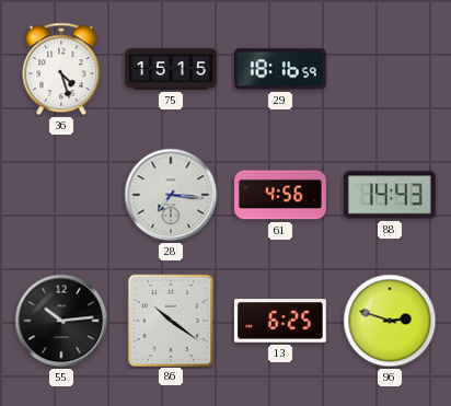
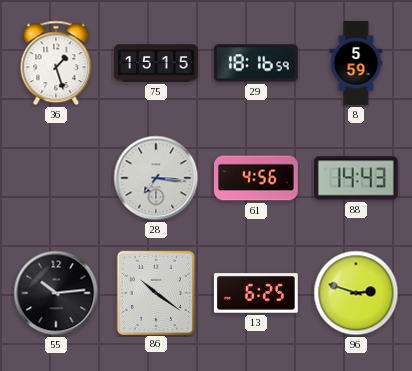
36: 4:27 -> 1:27 (56, 63)
8: none -> 5:59 (356, 64)
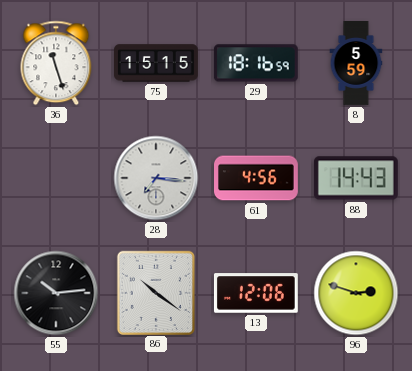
36: 1:27 -> 11:27 (56, 63)
13: 6:25 -> 12:06 (256, 293)
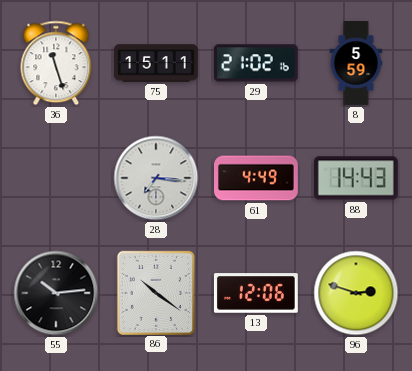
75: 15:15 -> 15:11 (157, 63)
29: 18:16 -> 21:02 (256, 63)
61: 4:56 -> 4:49 (257, 178)
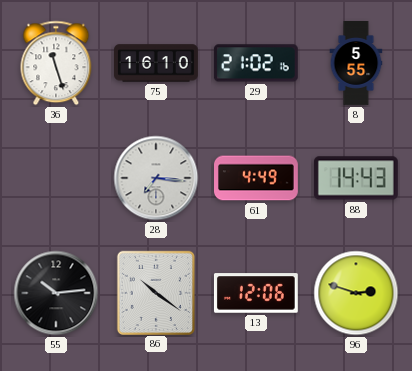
75: 15:11 -> 16:10 (157, 63)
8: 5:59 -> 5:55 (356, 64)
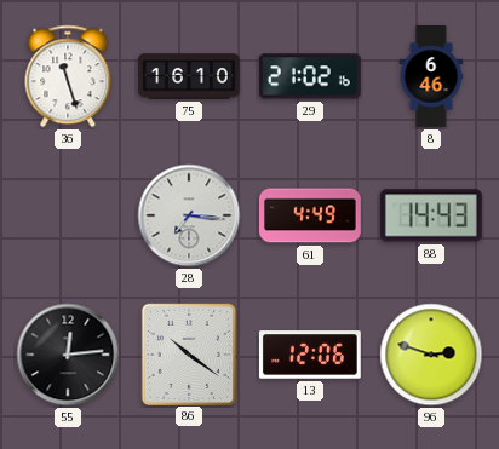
8: 5:55 -> 6:46 (431, 77)
55: 10:14 -> 12:14 (68, 355)
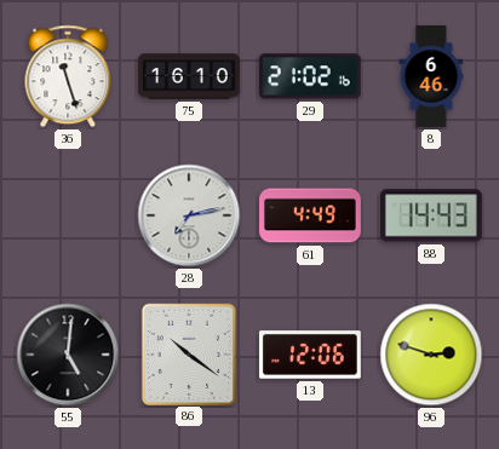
28: 7:16 -> 7:13 (189, 215)
55: 12:14 -> 5:01 (68, 355)
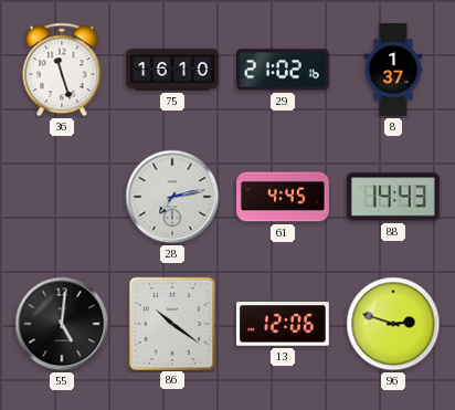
8: 6:46 -> 1:37 (393, 71)
61: 4:49 -> 4:45 (284, 197)
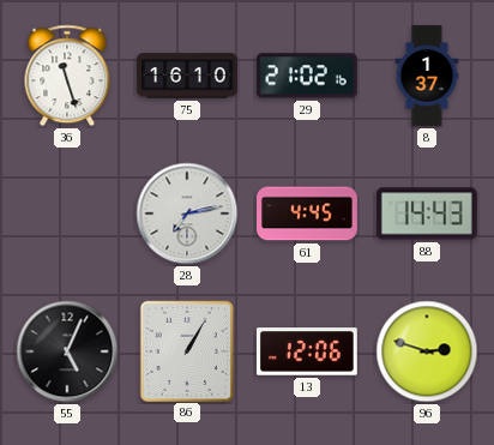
55: 5:01 -> 5:04 (67, 351)
86: 10:21 -> 1:05 (186, 350)
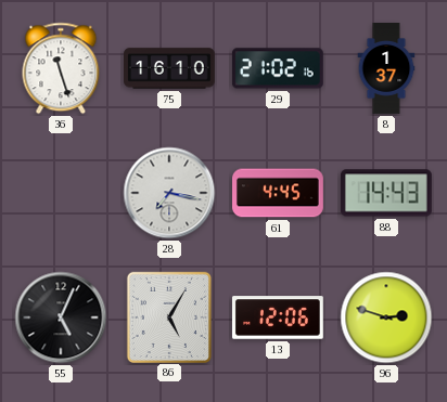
28: 7:13 -> 7:17 (169, 193)
86: 1:05 -> 5:05 (168, 316)
